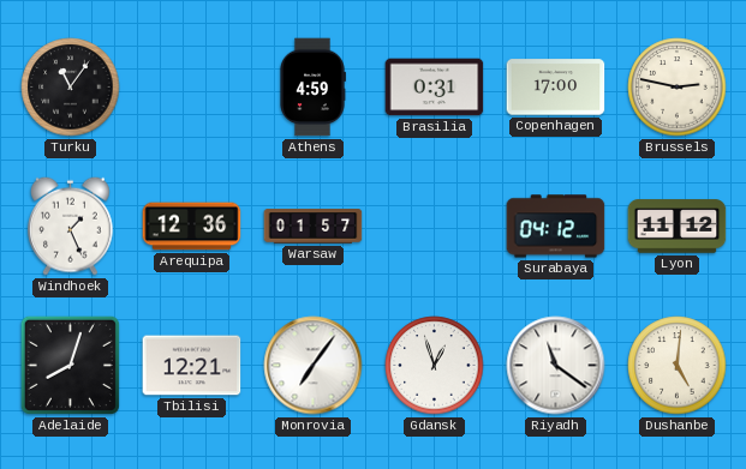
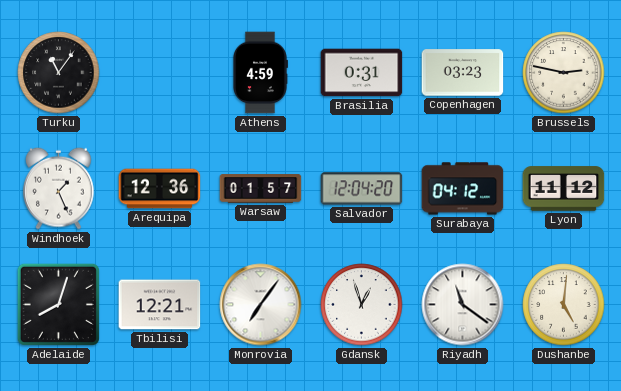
Copenhagen: 17:00 -> 03:23 (463, 73)
Salvador: none -> 12:04 (362, 189)
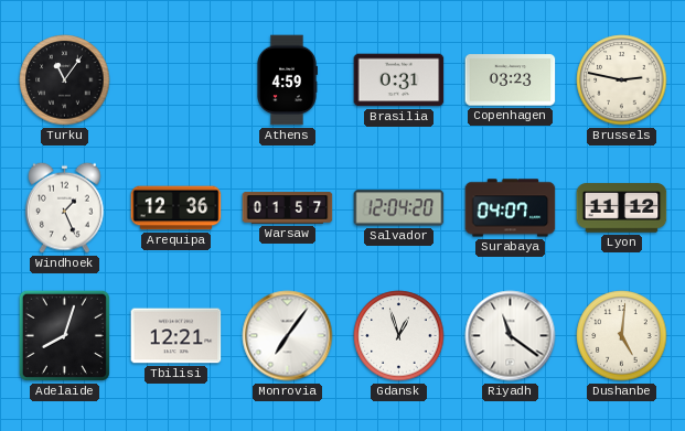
Surabaya: 04:12 -> 04:07 (511, 208)
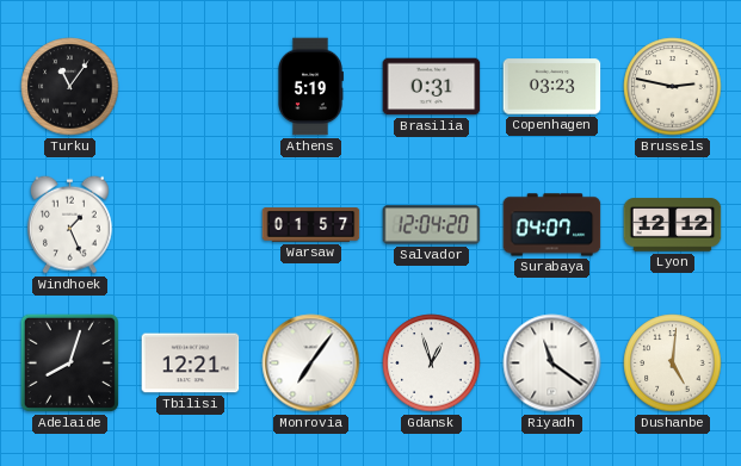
Athens: 4:59 -> 5:19 (311, 87)
Arequipa: 12:36 -> none (176, 208)
Lyon: 11:12 -> 12:12 (673, 225)
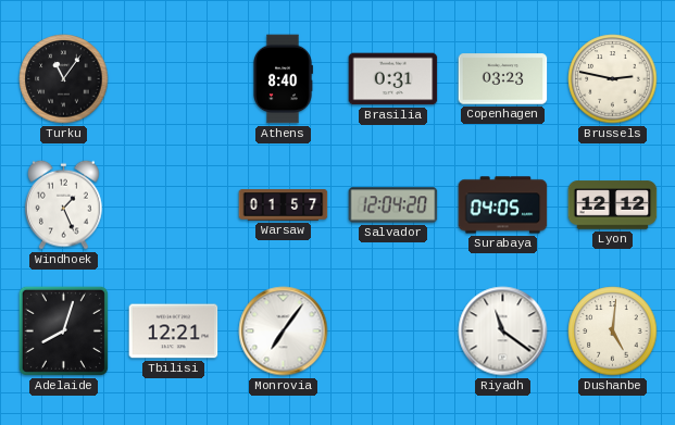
Athens: 5:19 -> 8:40 (284, 79)
Surabaya: 04:07 -> 04:05 (503, 205)
Gdansk: 12:57 -> none (432, 364)
